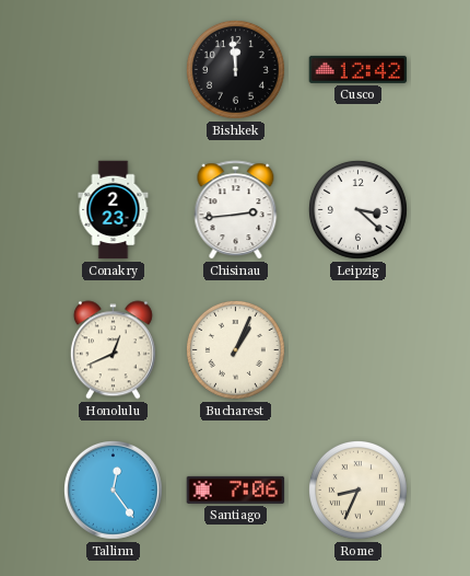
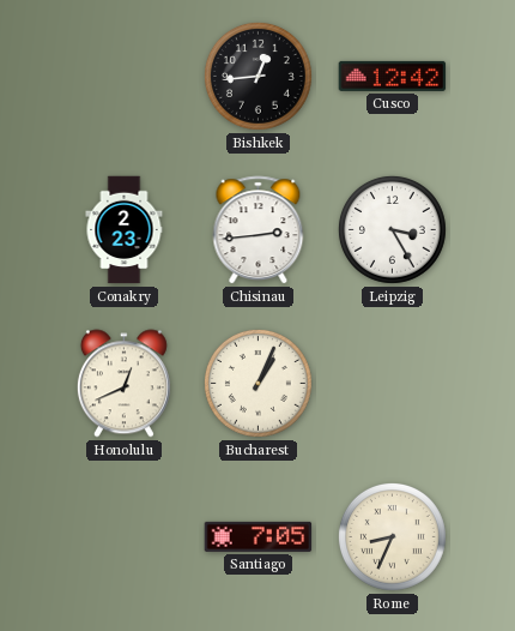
Bishkek: 11:59 -> 12:44 (257, 76)
Leipzig: 3:22 -> 3:25 (392, 229)
Tallinn: 12:24 -> none (113, 489)
Santiago: 7:06 -> 7:05 (259, 536)
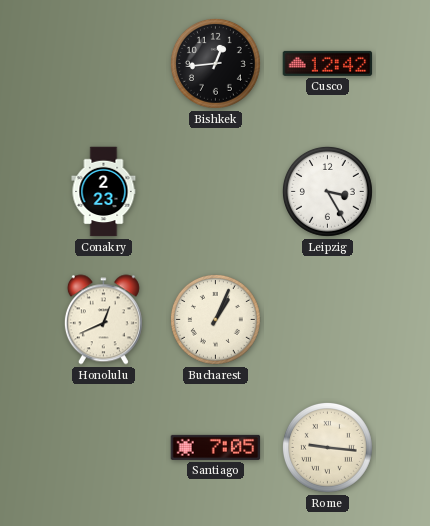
Chisinau: 2:44 -> none (259, 230)
Rome: 8:34 -> 9:16 (327, 447)
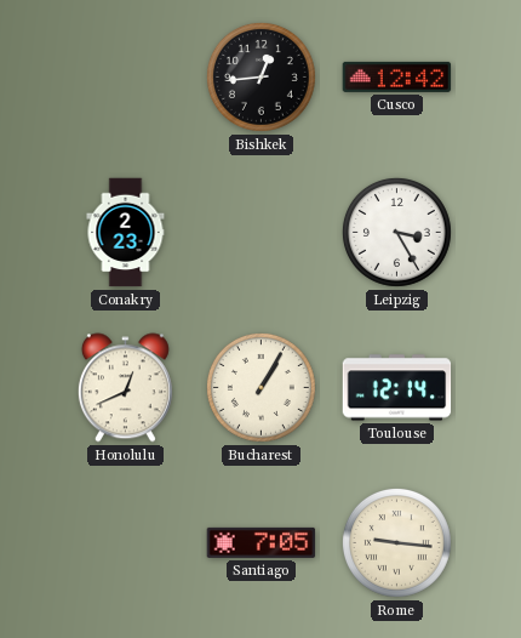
Bucharest: 1:04 -> 1:05 (260, 387)
Toulouse: none -> 12:14 (397, 388)
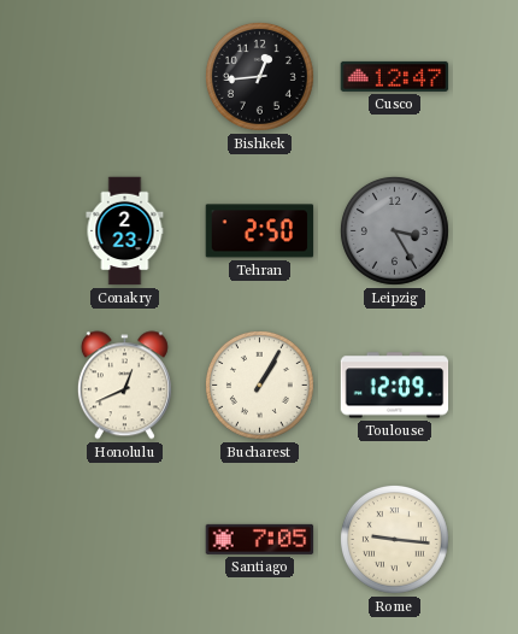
Cusco: 12:42 -> 12:47 (395, 76)
Tehran: none -> 2:50 (260, 231)
Leipzig dial: white -> grey (394, 230)
Toulouse: 12:14 -> 12:09 (395, 386)
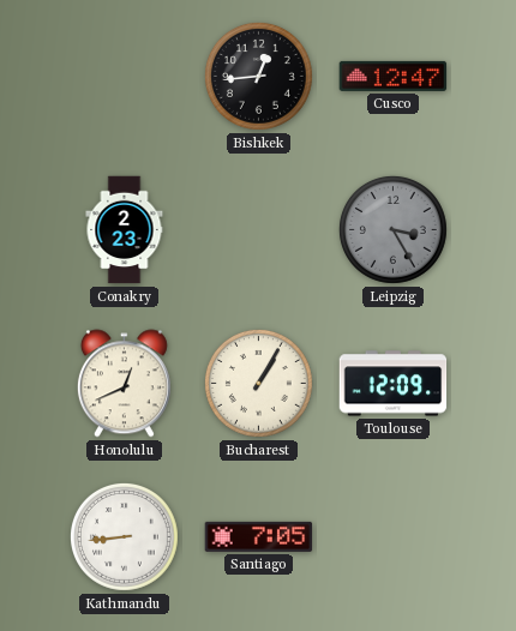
Tehran: 2:50 -> none (260, 231)
Kathmandu: none -> 8:44 (124, 536)
Rome: 9:16 -> none (394, 539)
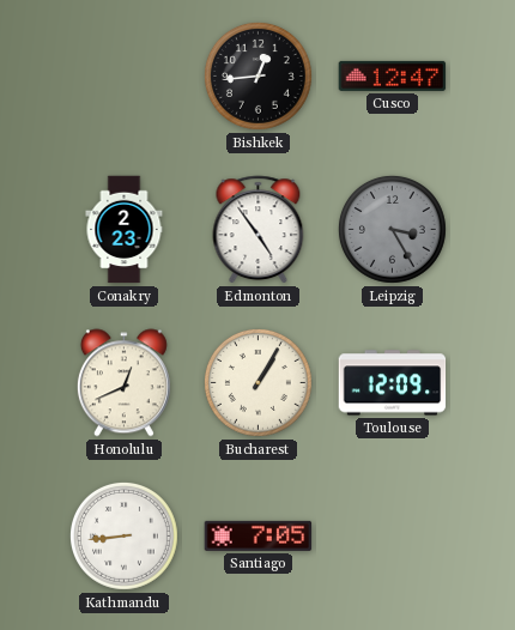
Edmonton: none -> 4:54 (259, 230)
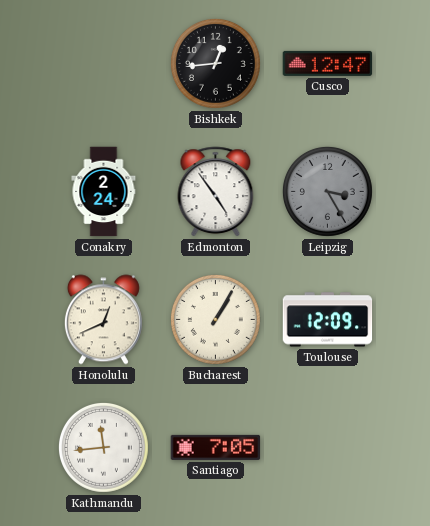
Conakry: 2:23 -> 2:24 (104, 192)
Kathmandu: 8:44 -> 11:44 (103, 447)
